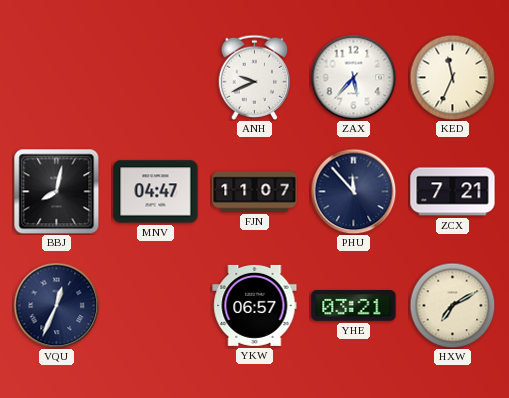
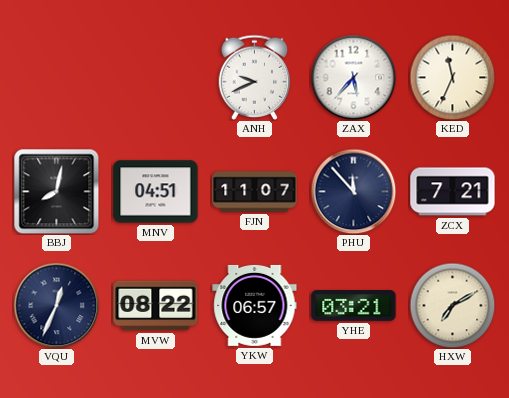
MNV: 04:47 -> 04:51 (156, 192)
MVW: none -> 08:22 (156, 306)
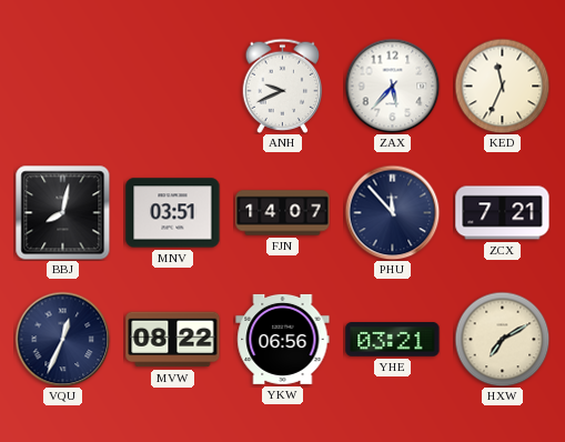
MNV: 04:51 -> 03:51 (173, 213)
FJN: 11:07 -> 14:07 (283, 213)
YKW: 06:57 -> 06:56 (283, 339)
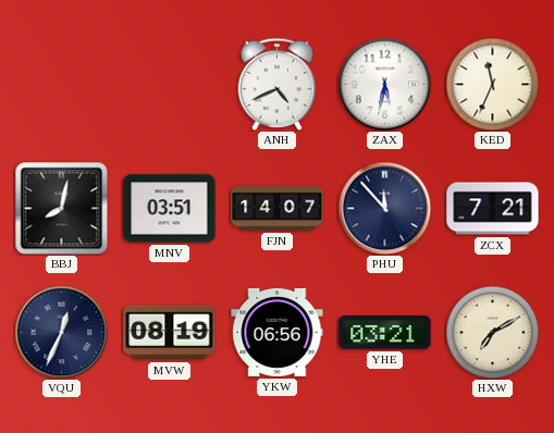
ANH: 9:41 -> 4:41 (278, 84)
ZAX: 5:37 -> 5:32 (384, 84)
MVW: 08:22 -> 08:19 (170, 333)
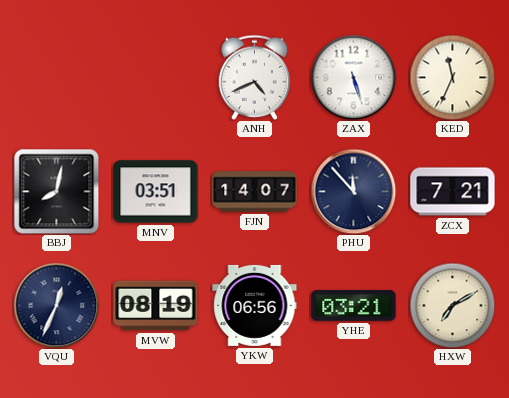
ZAX: 5:32 -> 5:27 (353, 77)
